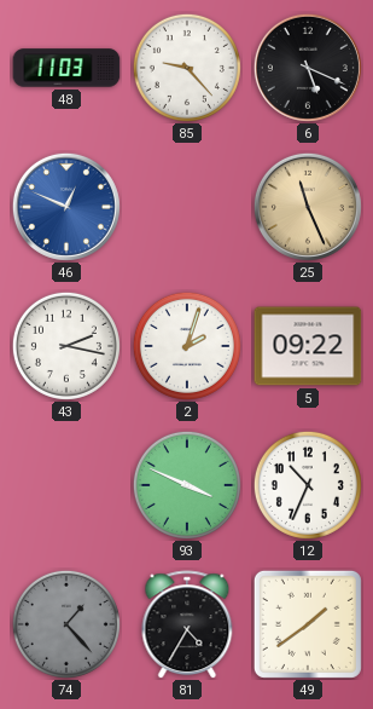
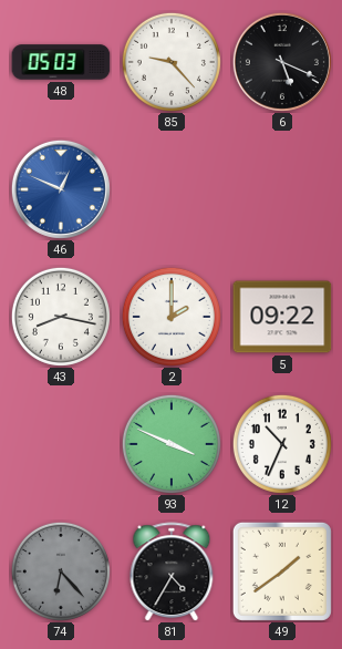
48: 11:03 -> 05:03 (61, 62)
25: 11:26 -> none (308, 207)
43: 2:17 -> 8:17 (61, 317)
2: 2:03 -> 2:00 (172, 317)
74: 1:23 -> 6:23 (61, 571)
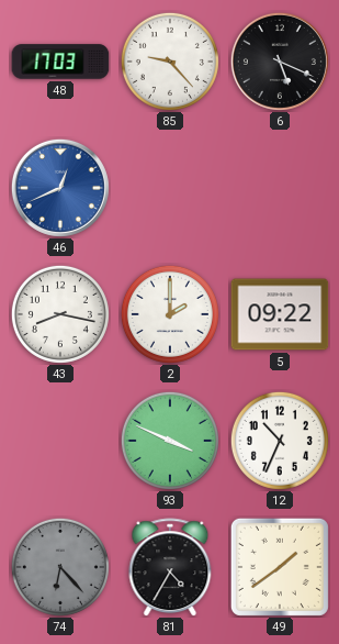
48: 05:03 -> 17:03 (60, 62)
46: 12:49 -> 12:41 (60, 188)
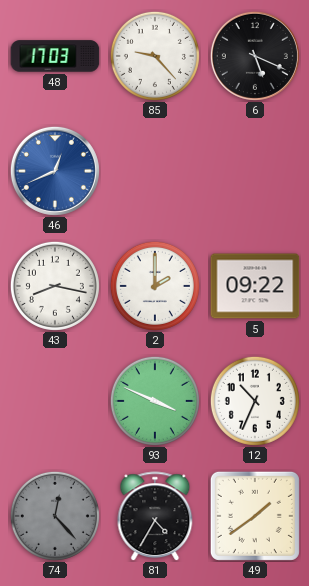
74: 6:23 -> 12:23 (55, 516)
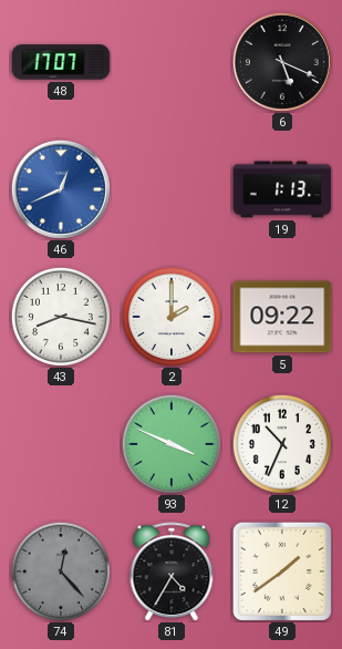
48: 17:03 -> 17:07 (61, 62)
85: 9:23 -> none (155, 56)
19: none -> 1:13 (282, 189)
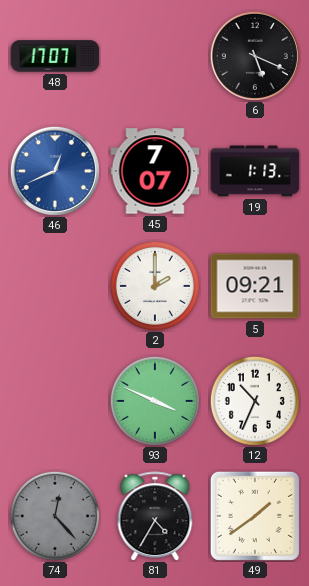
45: none -> 7:07 (155, 171)
43: 8:17 -> none (61, 317)
5: 09:22 -> 09:21 (255, 286)
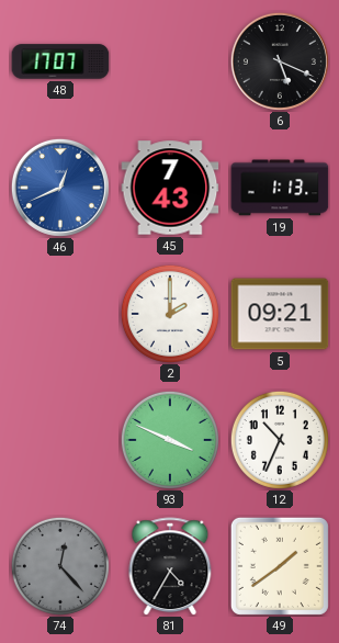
45: 7:07 -> 7:43 (170, 188)
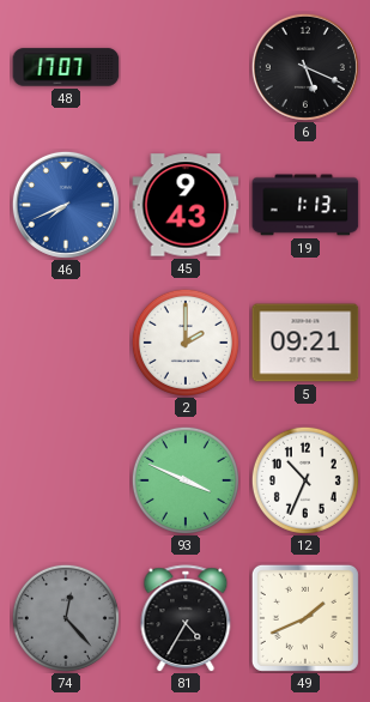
46: 12:41 -> 7:41 (66, 205)
45: 7:43 -> 9:43 (186, 205)
49: 1:39 -> 1:41 (305, 618)
